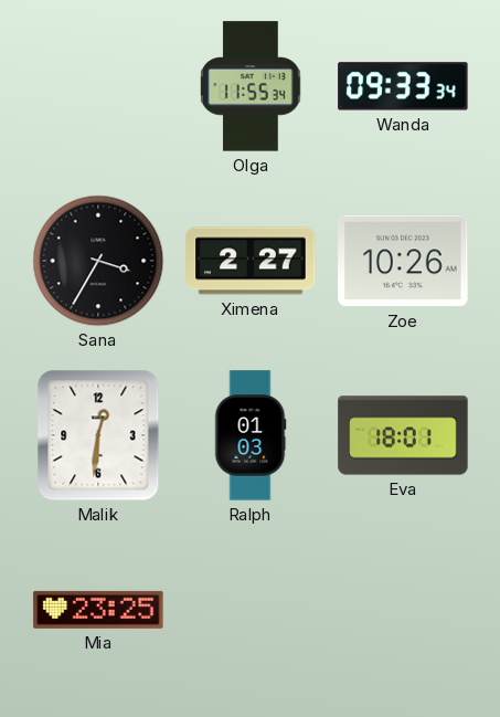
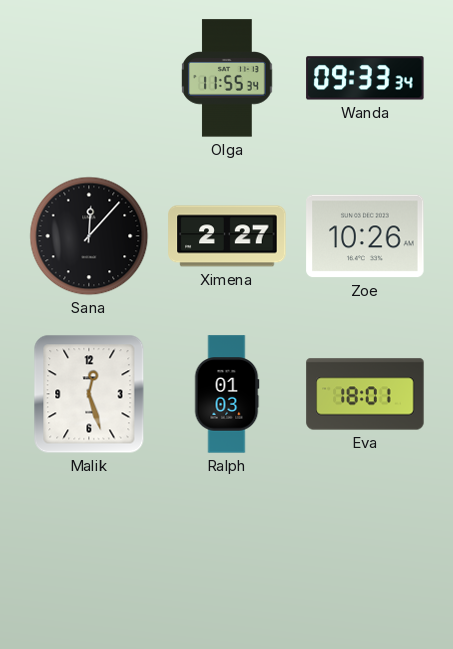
Sana: 3:35 -> 12:07 (89, 236)
Malik: 12:31 -> 12:27 (89, 394)
Mia: 23:25 -> none (98, 610)
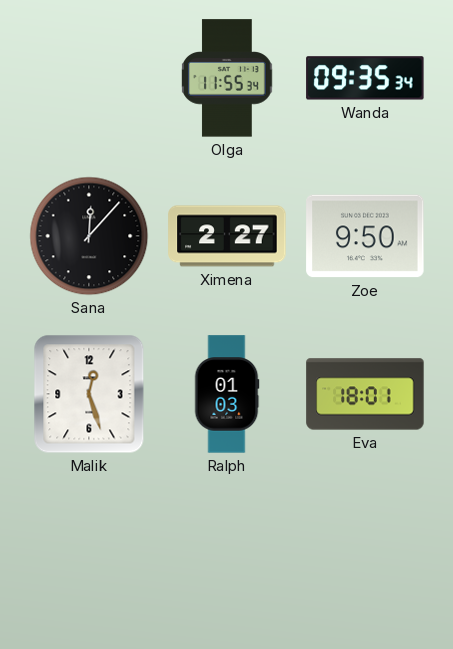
Wanda: 09:33 -> 09:35 (365, 78)
Zoe: 10:26 -> 9:50 (365, 236)
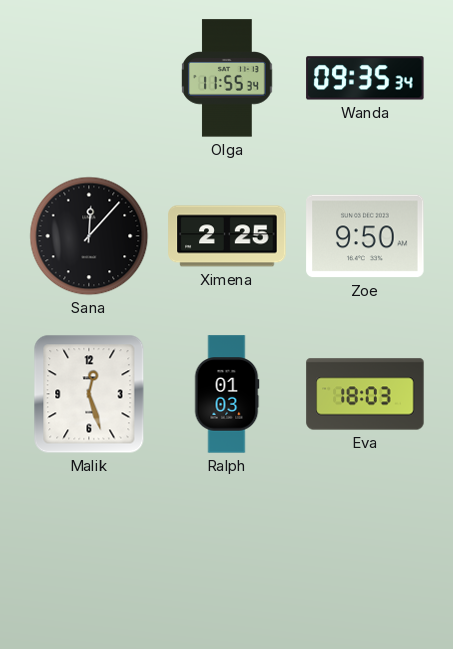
Ximena: 2:27 -> 2:25 (227, 236)
Eva: 18:01 -> 18:03 (365, 394)
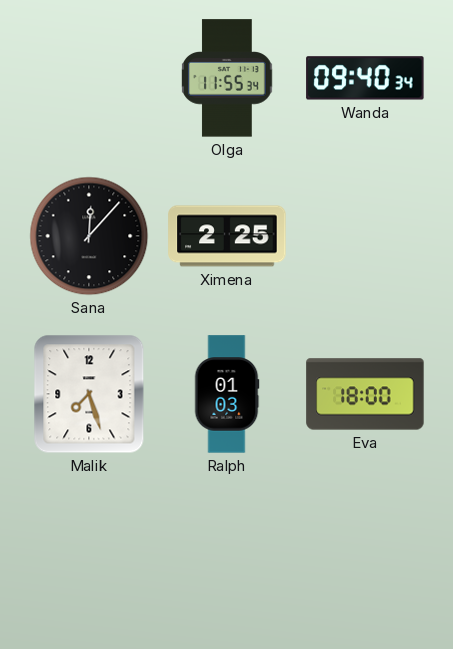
Wanda: 09:35 -> 09:40 (365, 78)
Zoe: 9:50 -> none (365, 236)
Malik: 12:27 -> 7:27 (89, 394)
Eva: 18:03 -> 18:00 (365, 394)
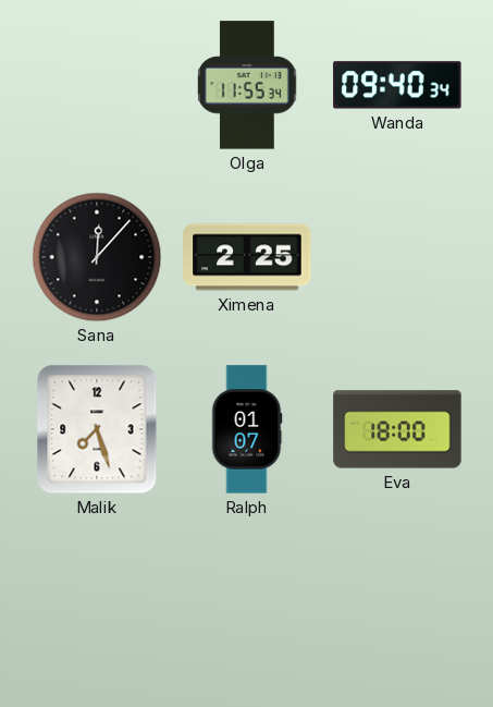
Ralph: 01:03 -> 01:07 (247, 429)
